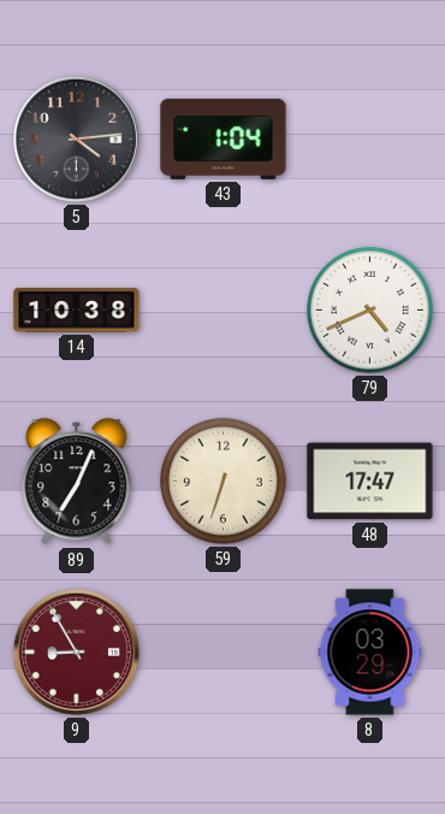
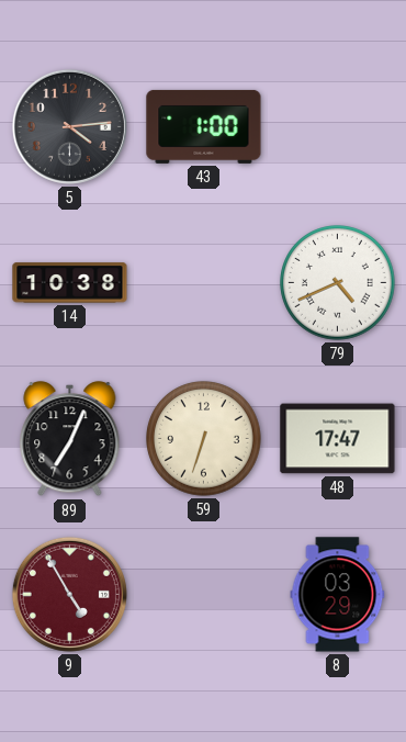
43: 1:04 -> 1:00 (204, 126)
9: 8:55 -> 4:55 (69, 594)
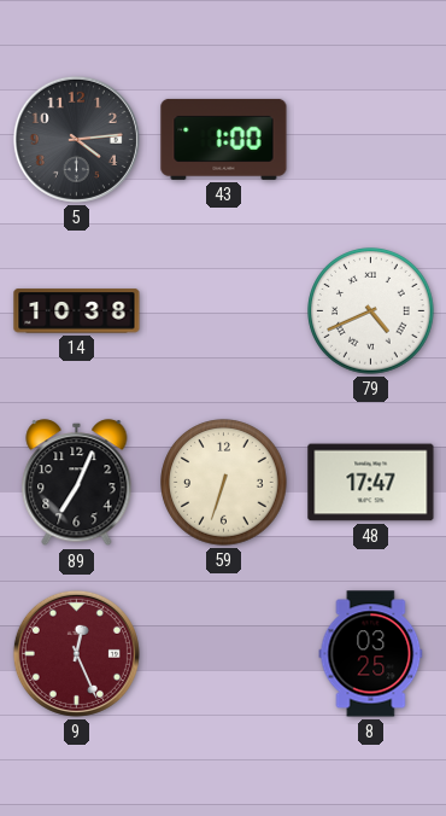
9: 4:55 -> 12:26 (76, 653)
8: 03:29 -> 03:25 (371, 654)
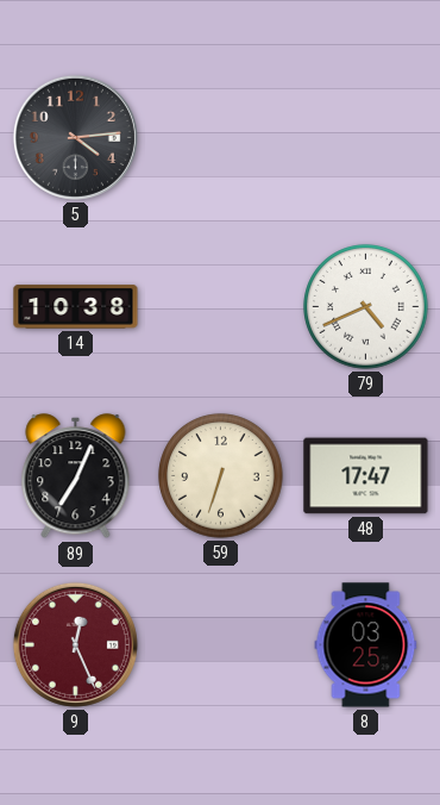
43: 1:00 -> none (224, 139)
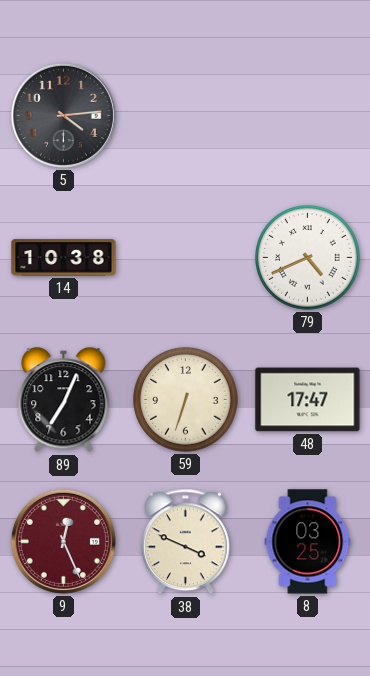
38: none -> 3:49 (185, 542)
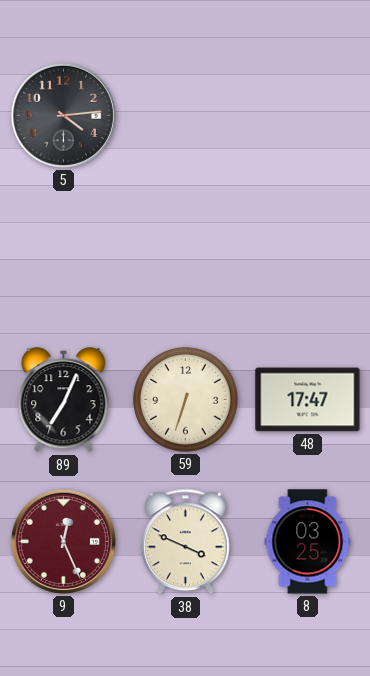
14: 10:38 -> none (64, 258)
79: 4:41 -> none (308, 258)
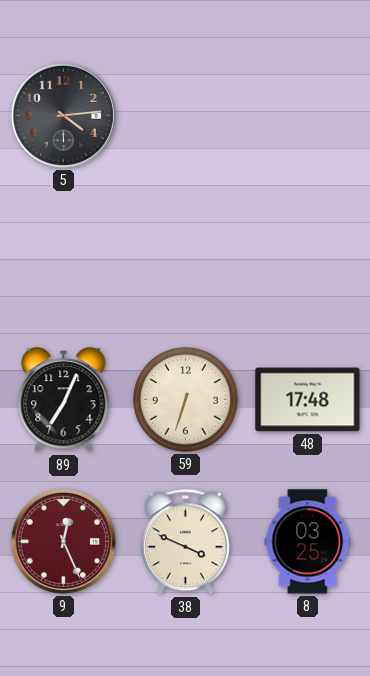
48: 17:47 -> 17:48 (308, 400)
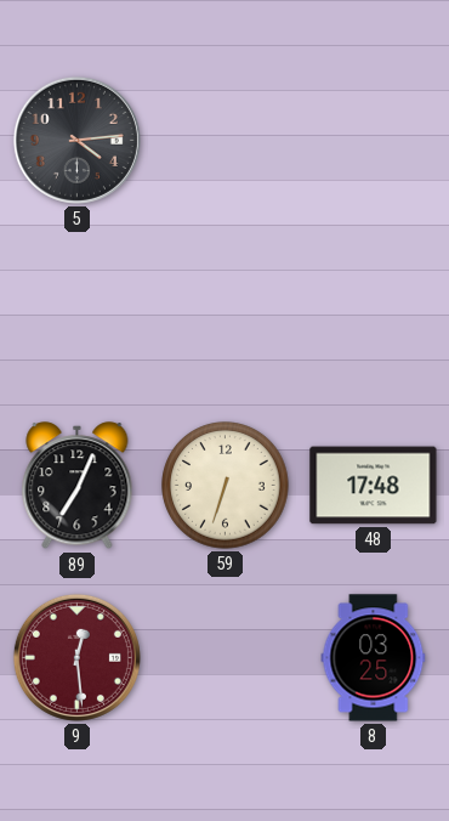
9: 12:26 -> 12:29 (76, 657)
38: 3:49 -> none (185, 542)
